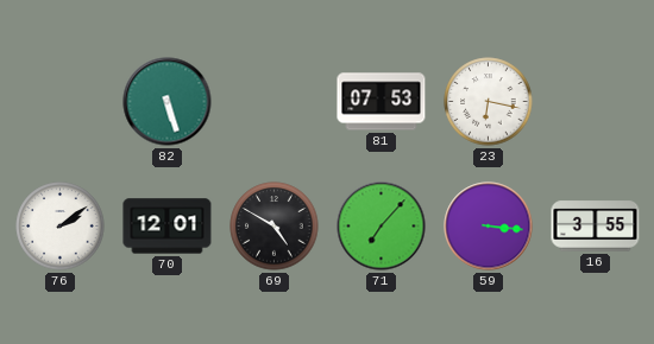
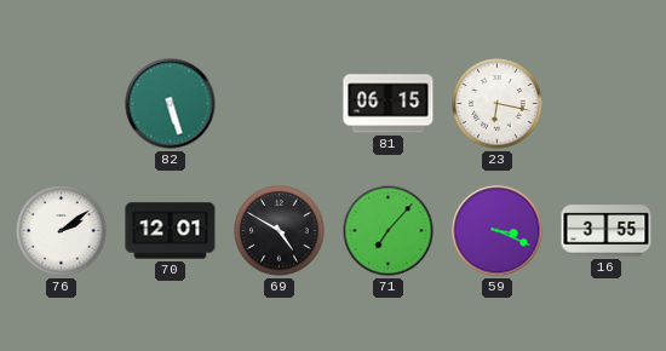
81: 07:53 -> 06:15 (389, 104)
59: 3:16 -> 3:19 (498, 231)
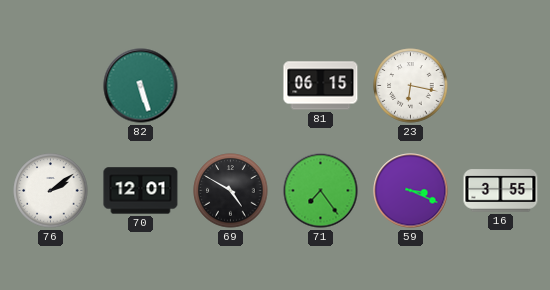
71: 7:07 -> 7:24 (321, 191)
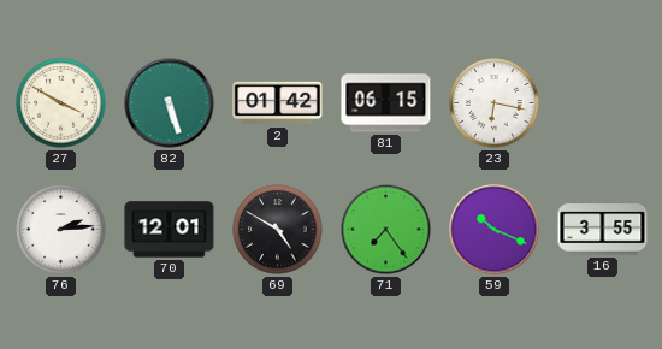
27: none -> 3:50 (61, 103)
2: none -> 01:42 (278, 103)
76: 2:09 -> 2:14 (61, 230)
59: 3:19 -> 10:19 (495, 230)
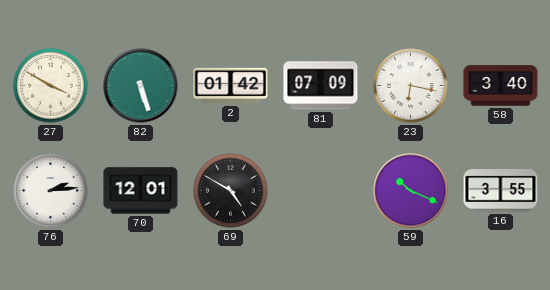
81: 06:15 -> 07:09 (321, 86)
58: none -> 3:40 (501, 86)
71: 7:24 -> none (386, 230)
